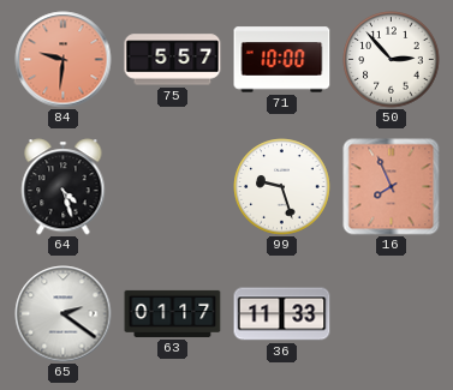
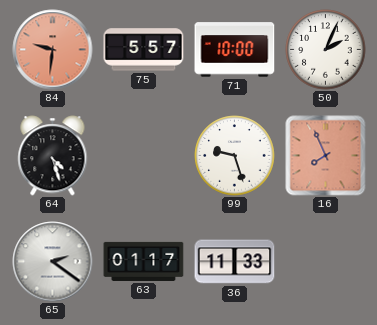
50: 2:53 -> 2:04 (326, 50)
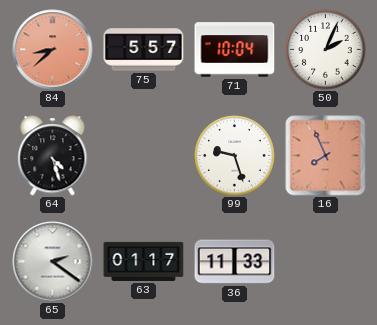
84: 9:31 -> 8:38 (53, 50)
71: 10:00 -> 10:04 (235, 50)
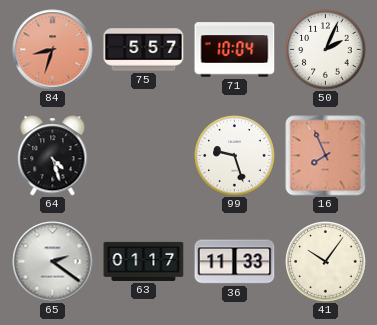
84: 8:38 -> 8:33 (53, 50)
41: none -> 10:06 (326, 262)
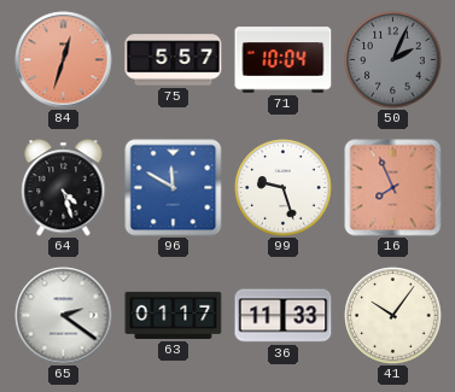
84: 8:33 -> 12:33 (64, 60)
50 dial: white -> grey (393, 60)
96: none -> 11:50 (174, 188)
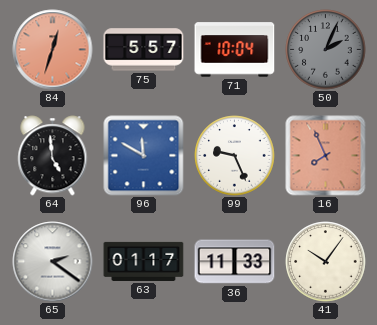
64: 4:27 -> 4:59 (53, 156)
99: 9:27 -> 9:26 (235, 156)
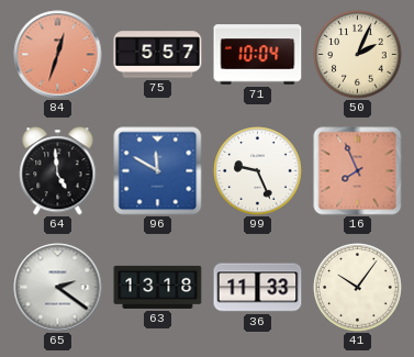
50 dial: grey -> cream (358, 55)
63: 01:17 -> 13:18 (158, 287)
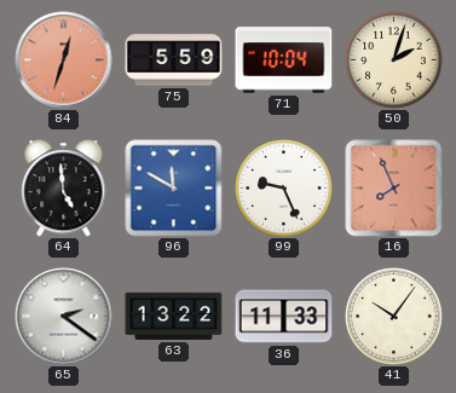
75: 5:57 -> 5:59 (174, 60)
50: 2:04 -> 2:03 (394, 60)
63: 13:18 -> 13:22 (174, 316)
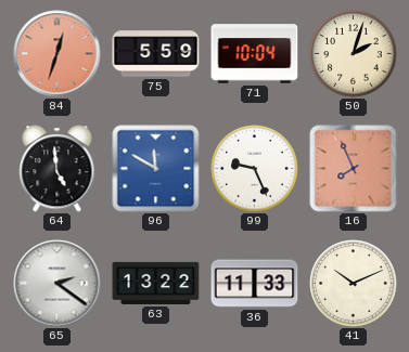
41: 10:06 -> 10:11 (354, 284)
